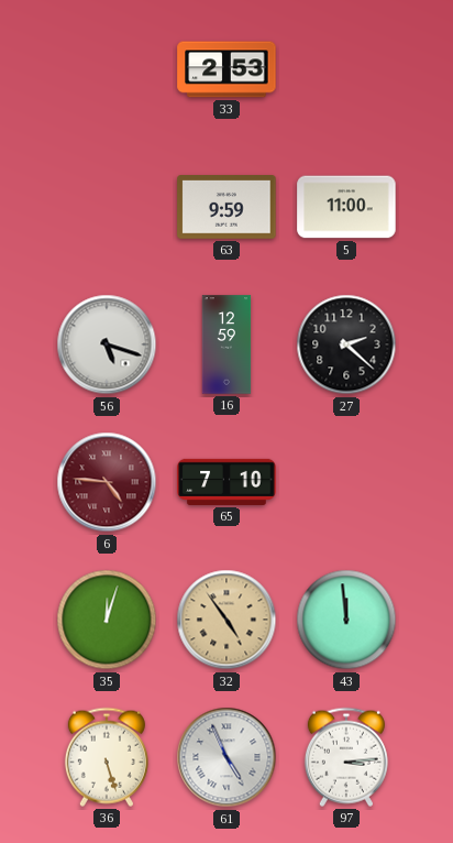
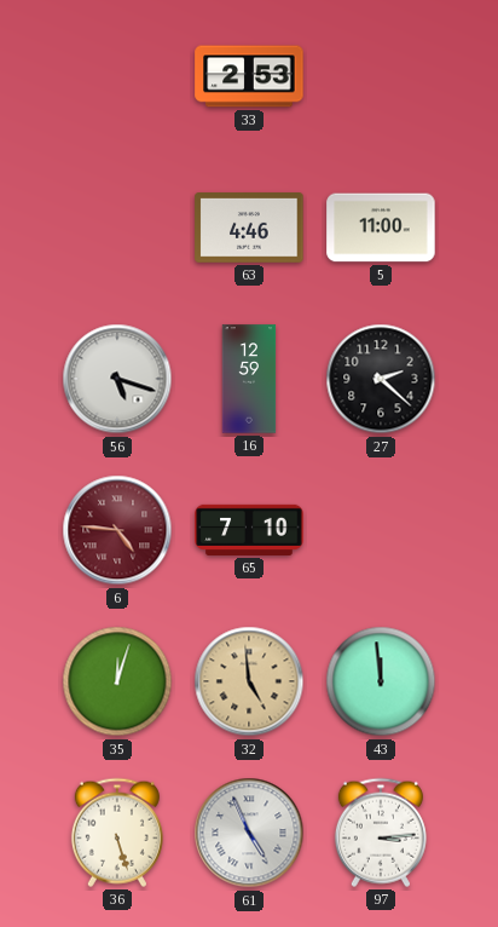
63: 9:59 -> 4:46 (249, 229)
32: 4:54 -> 4:59 (249, 681)
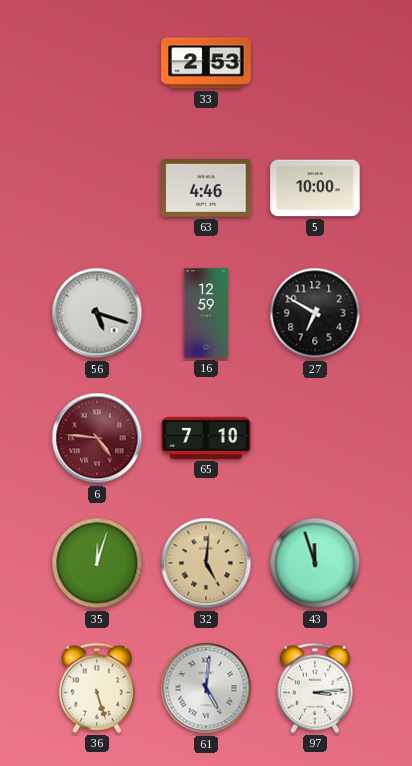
5: 11:00 -> 10:00 (315, 188)
27: 2:22 -> 6:50 (315, 313)
32: 4:59 -> 5:01 (206, 563)
43: 11:59 -> 11:57 (315, 563)
61: 4:56 -> 5:01 (206, 688)
